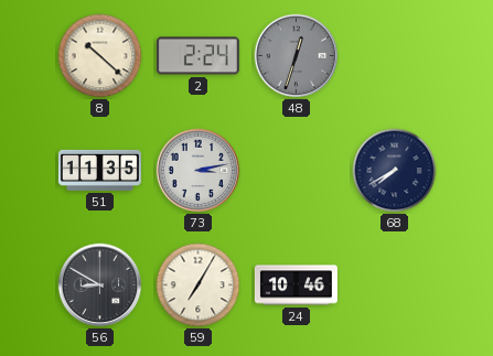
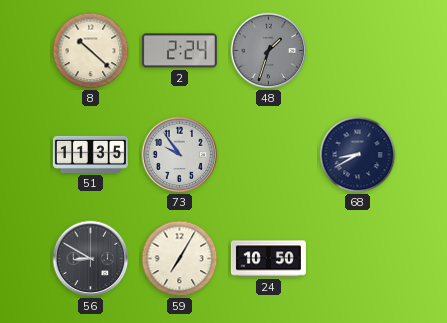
48: 12:33 -> 1:33 (269, 51)
73: 3:13 -> 9:54 (180, 155)
68: 7:40 -> 8:40 (358, 155)
24: 10:46 -> 10:50 (268, 259)
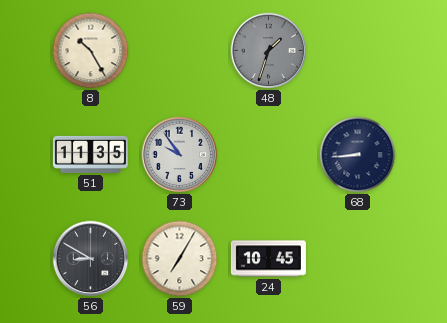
8: 10:22 -> 10:25 (91, 51)
2: 2:24 -> none (179, 51)
68: 8:40 -> 8:44 (358, 155)
24: 10:50 -> 10:45 (268, 259)
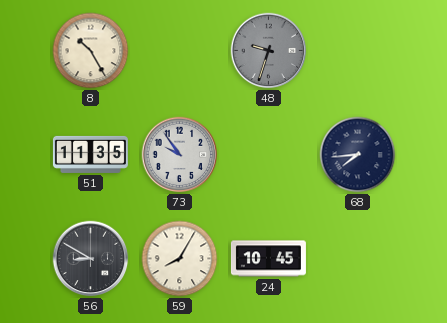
48: 1:33 -> 9:33 (269, 51)
68: 8:44 -> 7:44 (358, 155)
59: 7:05 -> 8:05 (180, 259)
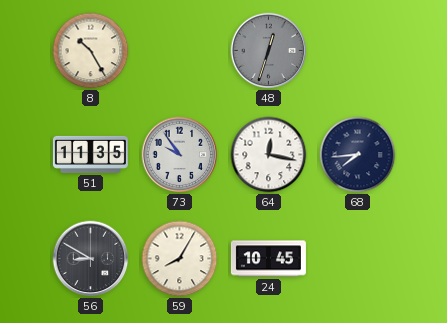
48: 9:33 -> 12:33 (269, 51)
64: none -> 12:17 (269, 155)
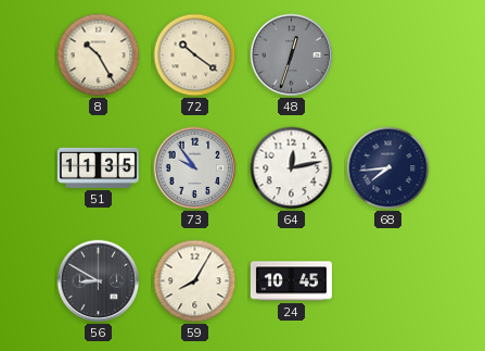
72: none -> 10:21 (195, 55)
64: 12:17 -> 12:13 (292, 168)
